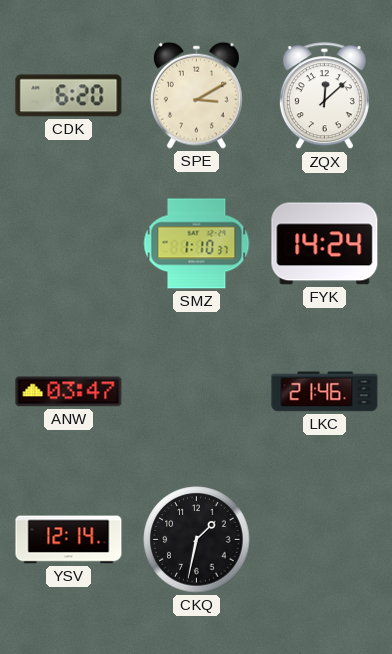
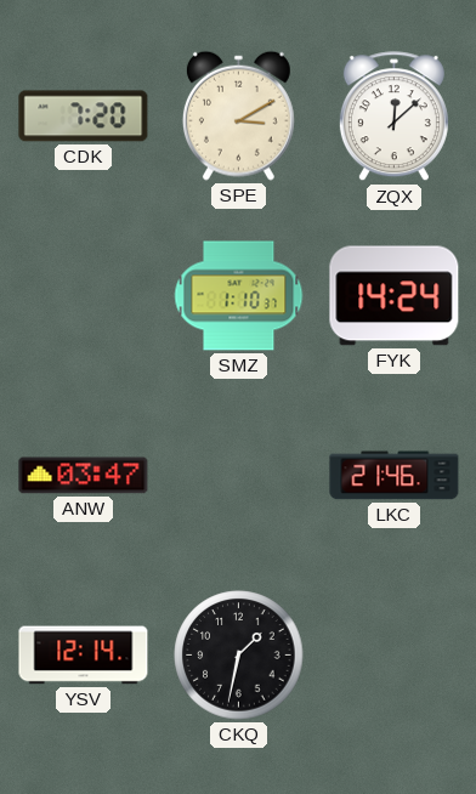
CDK: 6:20 -> 7:20 (84, 117)
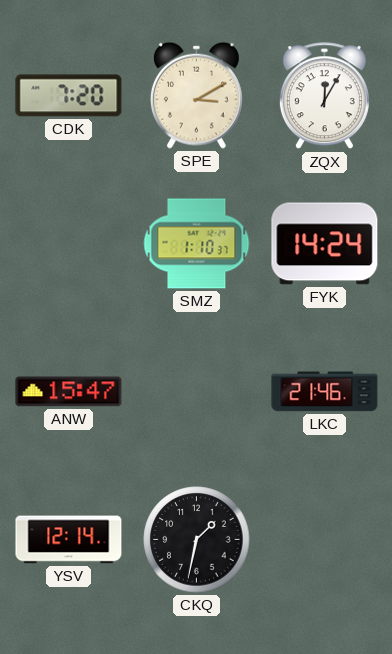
ZQX: 12:08 -> 12:05 (324, 96)
ANW: 03:47 -> 15:47 (69, 392)
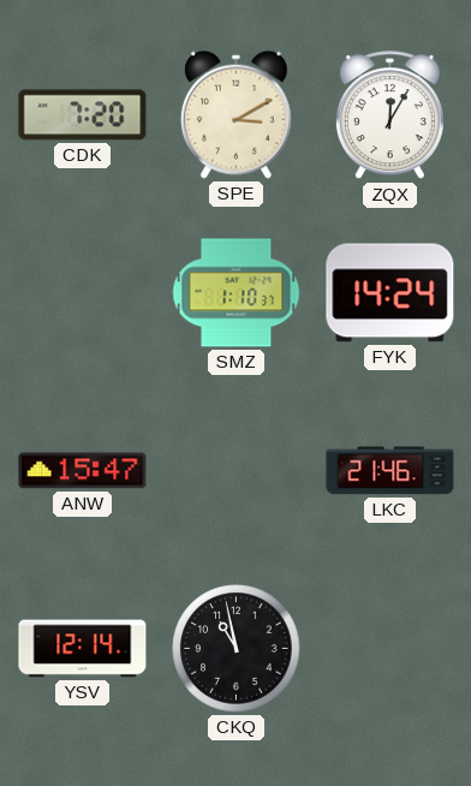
CKQ: 1:32 -> 10:58 (237, 649)
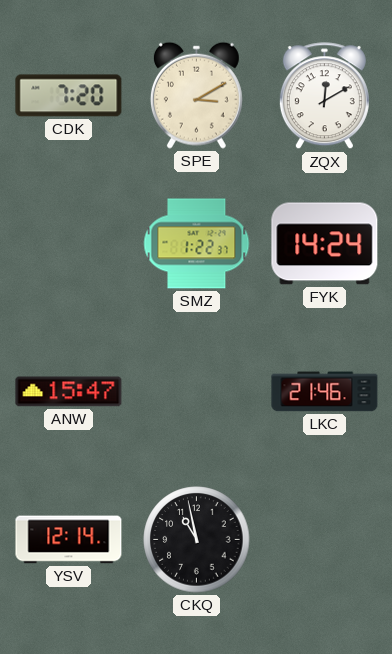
ZQX: 12:05 -> 12:10 (324, 96)
SMZ: 1:10 -> 1:22 (197, 244)
